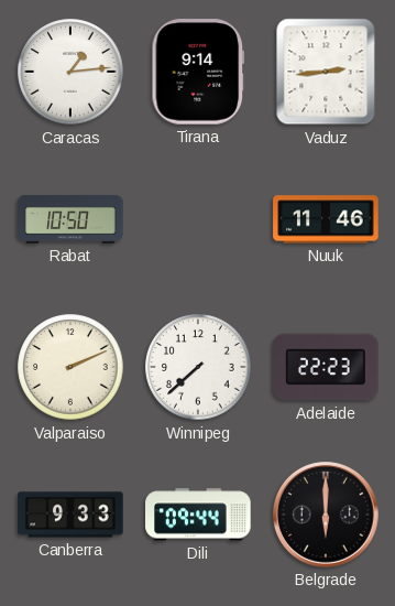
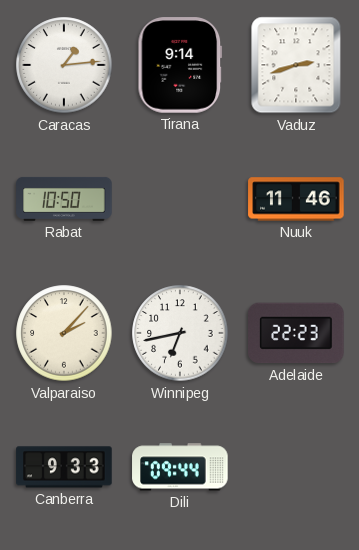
Vaduz: 2:44 -> 2:42 (296, 65)
Valparaiso: 2:11 -> 2:07 (64, 333)
Winnipeg: 7:38 -> 6:43 (180, 333)
Belgrade: 6:00 -> none (327, 516)
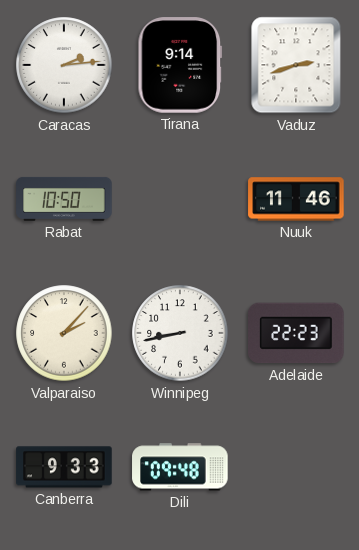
Caracas: 1:14 -> 2:14 (64, 65)
Winnipeg: 6:43 -> 8:43 (180, 333)
Dili: 09:44 -> 09:48 (180, 467)
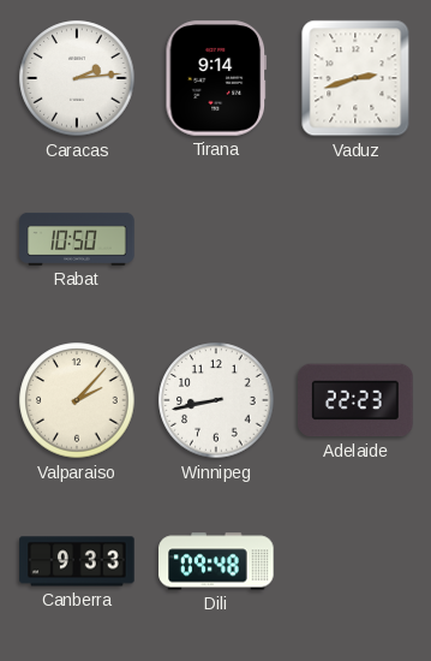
Nuuk: 11:46 -> none (296, 199)
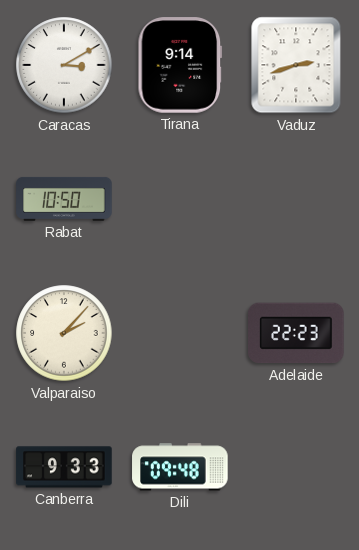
Caracas: 2:14 -> 3:10 (64, 65)
Winnipeg: 8:43 -> none (216, 400)
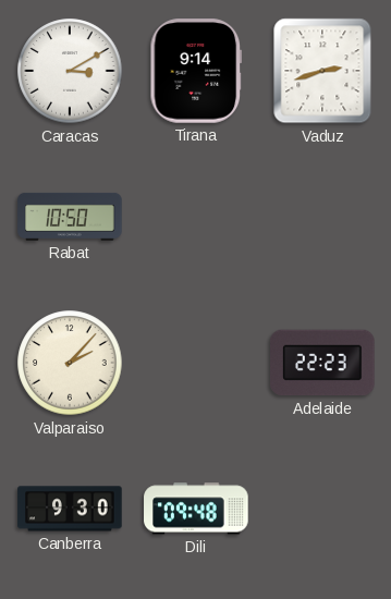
Canberra: 9:33 -> 9:30 (70, 509)
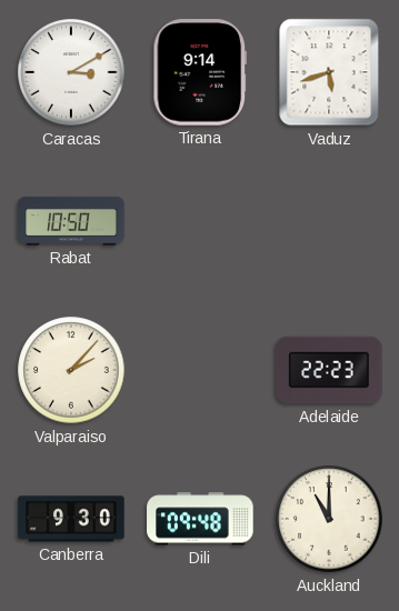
Vaduz: 2:42 -> 5:42 (329, 72)
Auckland: none -> 11:00 (329, 519)
